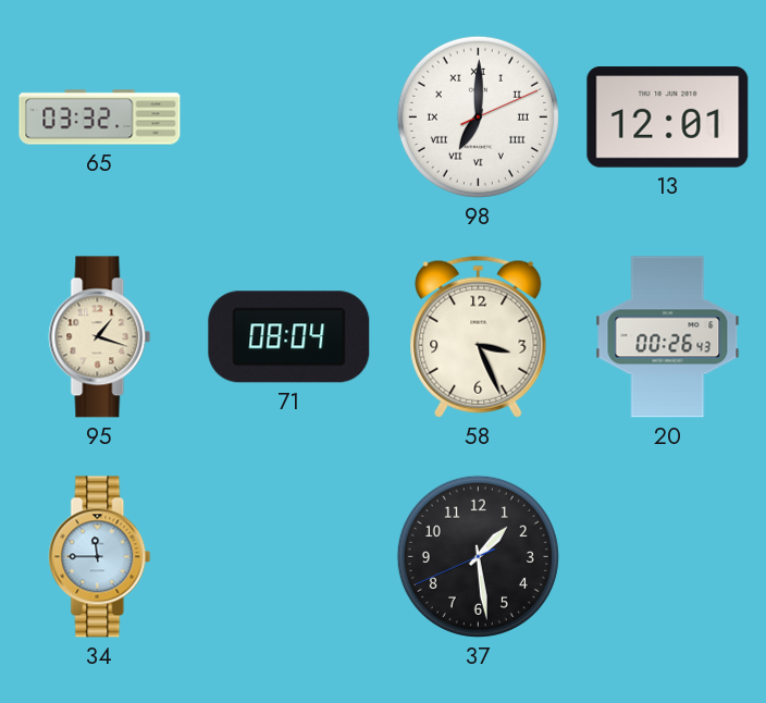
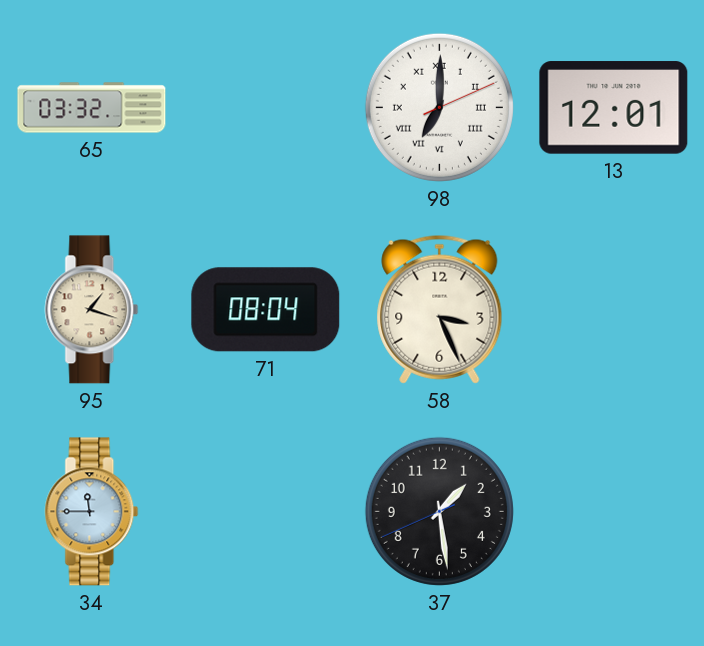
20: 00:26 -> none (668, 337)
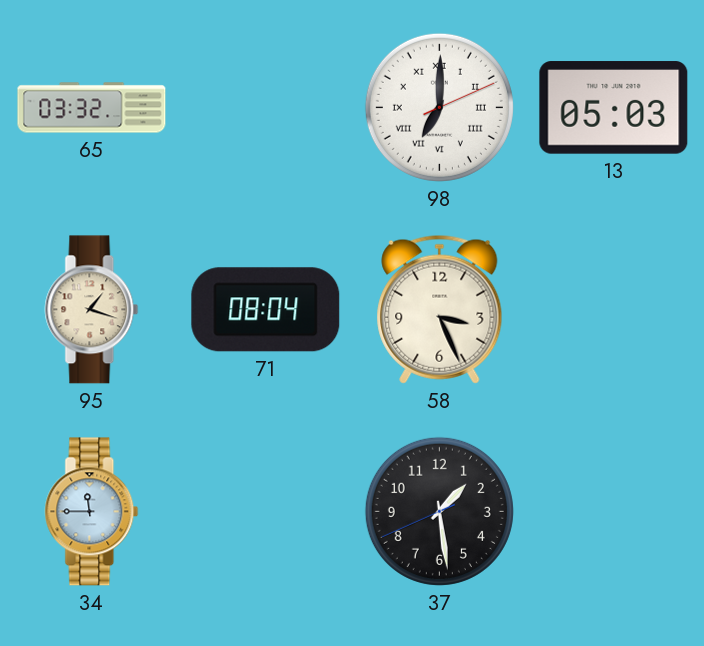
13: 12:01 -> 05:03 (614, 108)
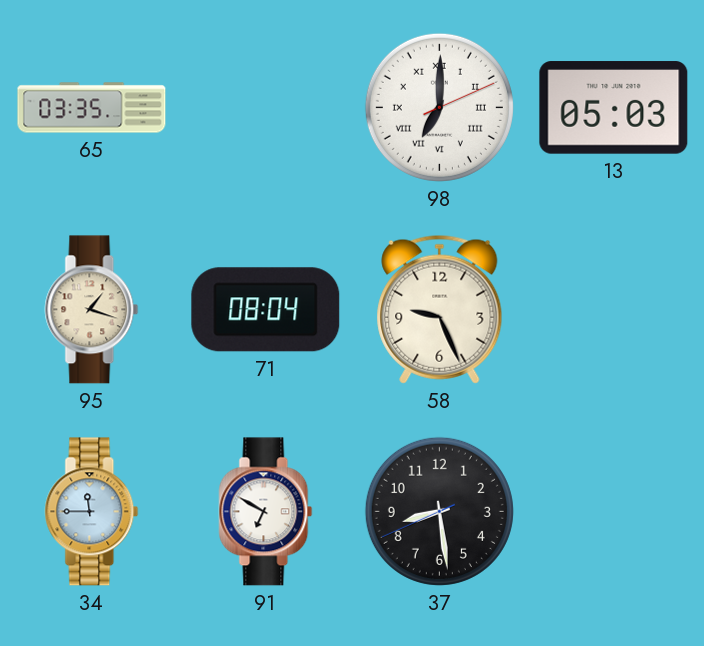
65: 03:32 -> 03:35 (92, 108)
58: 3:26 -> 9:26 (440, 309)
91: none -> 6:50 (266, 512)
37: 1:28 -> 8:28 (439, 511)
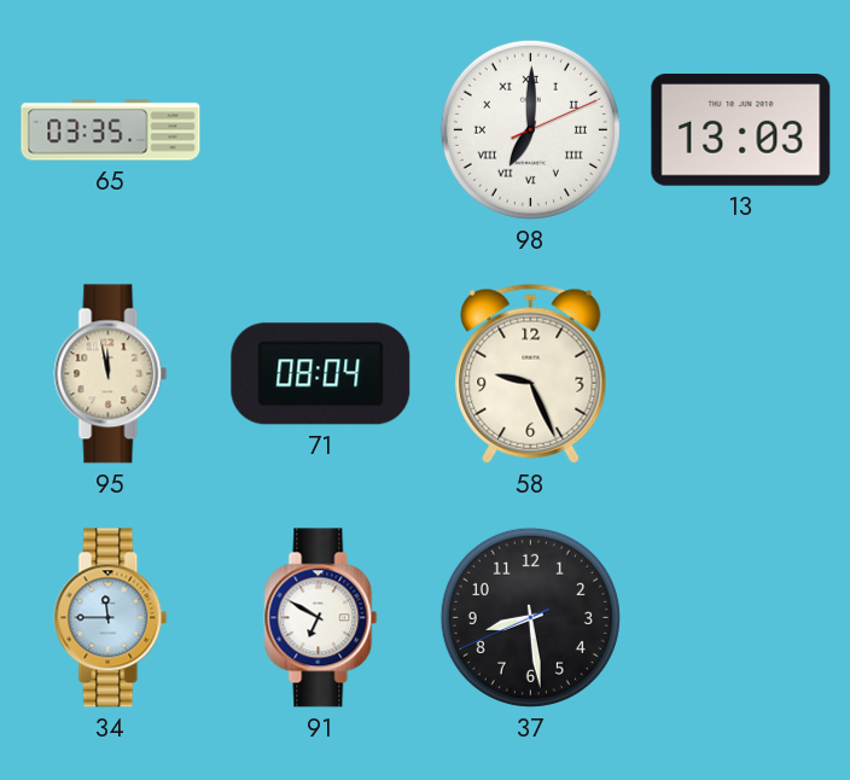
13: 05:03 -> 13:03 (741, 130)
95: 1:18 -> 11:58 (111, 374)
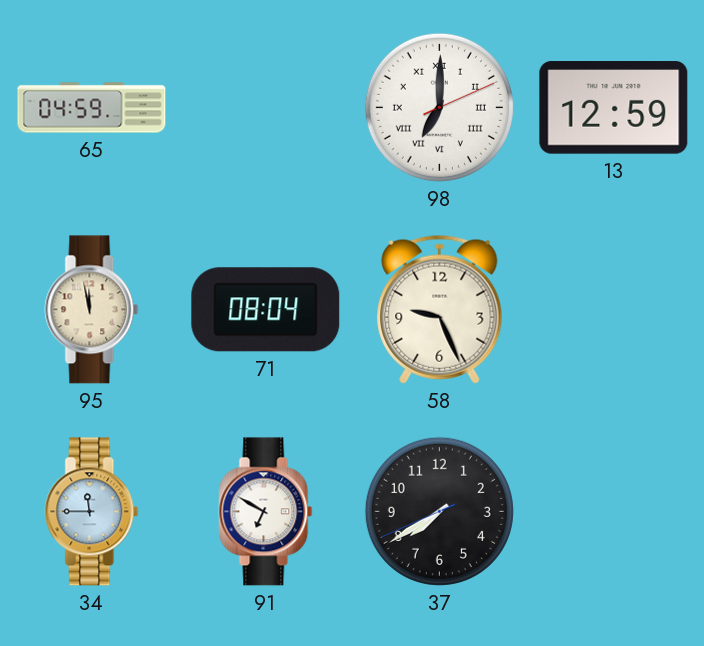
65: 03:35 -> 04:59 (92, 108)
13: 13:03 -> 12:59 (614, 108)
37: 8:28 -> 7:39 (439, 511)
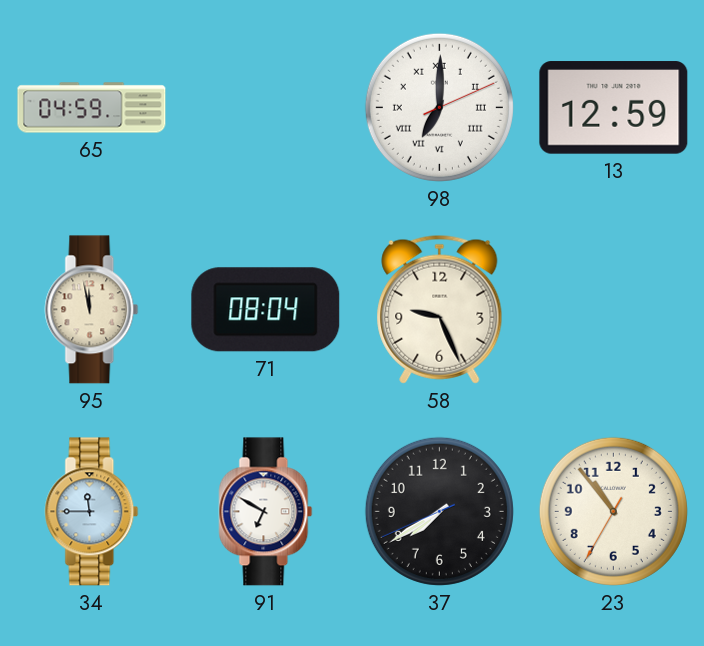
23: none -> 10:53 (613, 511)
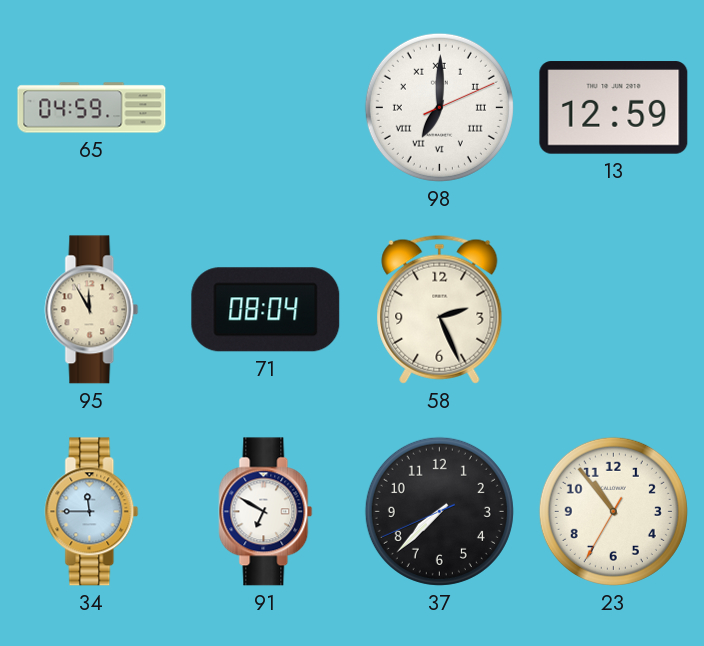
95: 11:58 -> 11:55 (92, 310)
58: 9:26 -> 2:26 (440, 309)
37: 7:39 -> 7:37 (439, 511)
